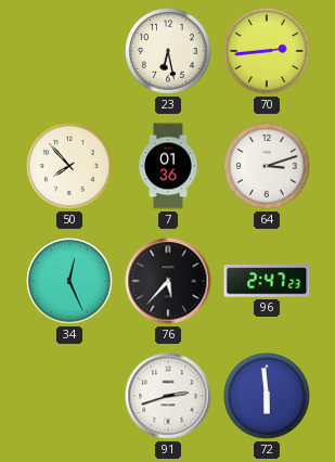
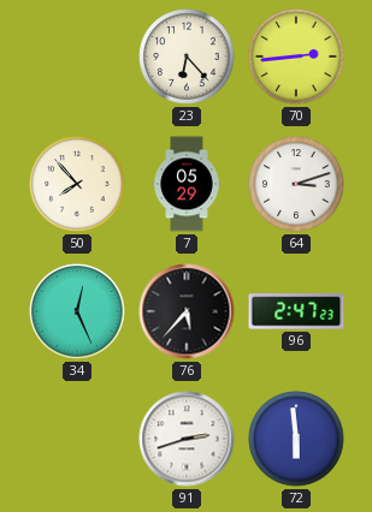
23: 6:28 -> 6:23 (187, 56)
7: 01:36 -> 05:29 (187, 184)
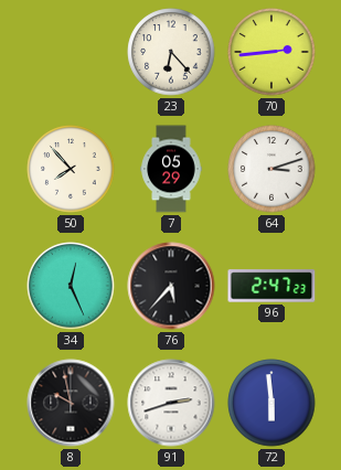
8: none -> 9:58 (71, 403)
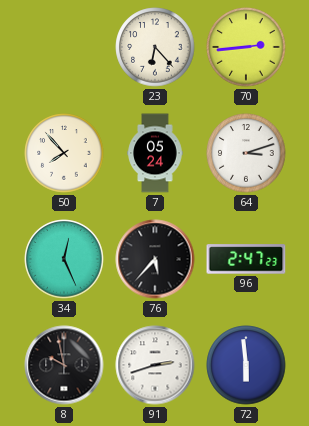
7: 05:29 -> 05:24 (155, 153)
